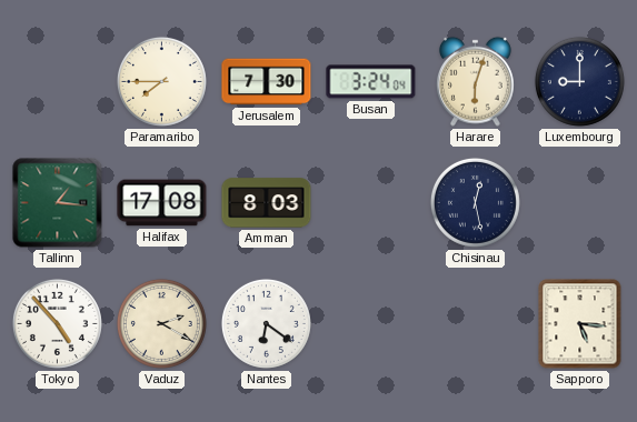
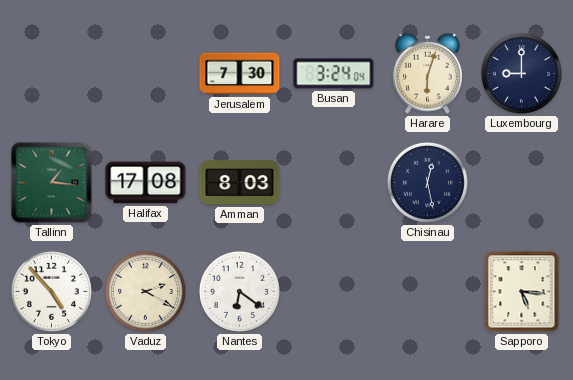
Paramaribo: 7:45 -> none (161, 81)
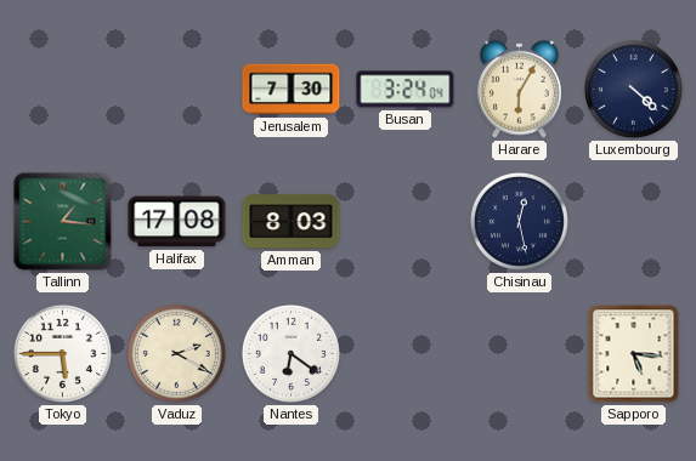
Harare: 6:03 -> 6:05 (520, 89)
Luxembourg: 9:00 -> 4:22 (633, 89)
Tokyo: 4:53 -> 5:45 (62, 353)
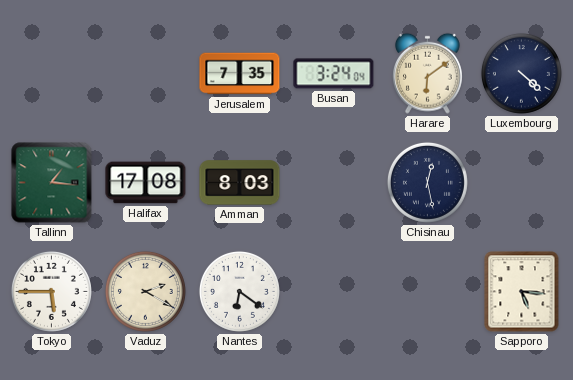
Jerusalem: 7:30 -> 7:35 (240, 74)
Harare: 6:05 -> 6:09 (428, 73)
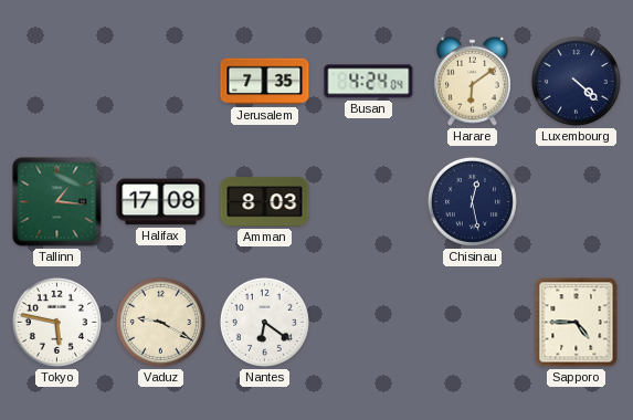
Busan: 3:24 -> 4:24 (369, 82)
Tokyo: 5:45 -> 5:47 (56, 322)
Vaduz: 2:20 -> 9:20 (160, 322)
Sapporo: 5:16 -> 4:45 (577, 323)
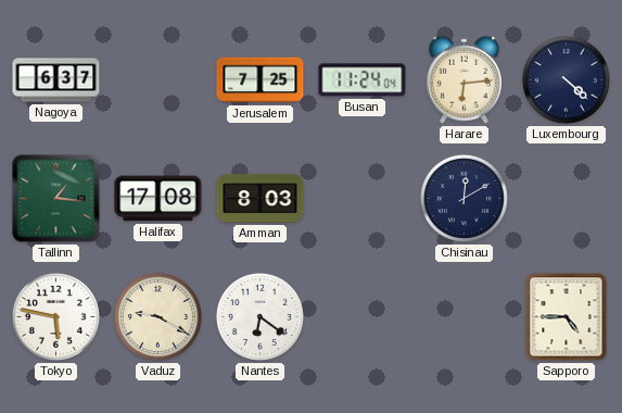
Nagoya: none -> 6:37 (56, 80)
Jerusalem: 7:35 -> 7:25 (261, 80)
Busan: 4:24 -> 11:24 (363, 80)
Harare: 6:09 -> 6:14 (465, 79)
Chisinau: 12:28 -> 12:10 (464, 198)
